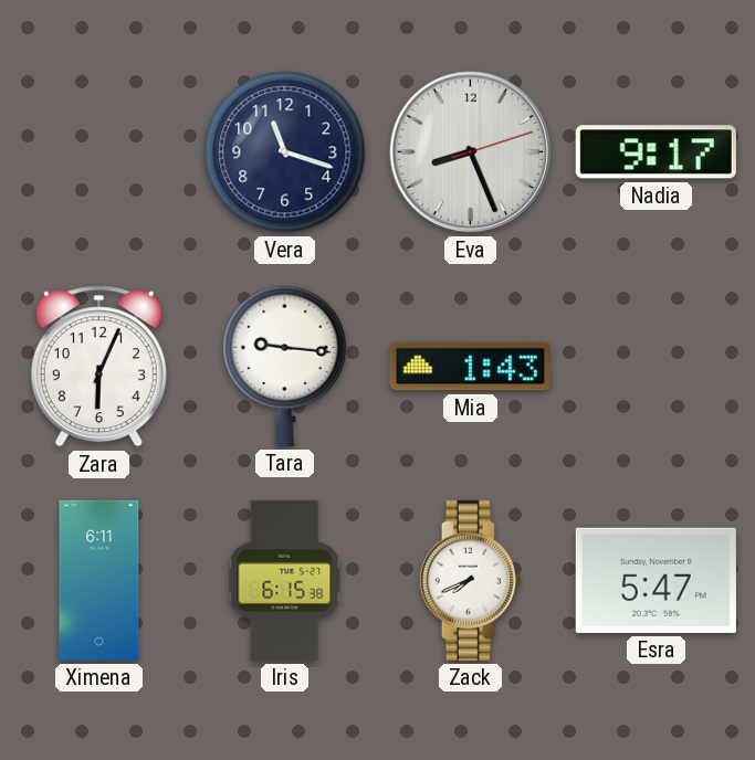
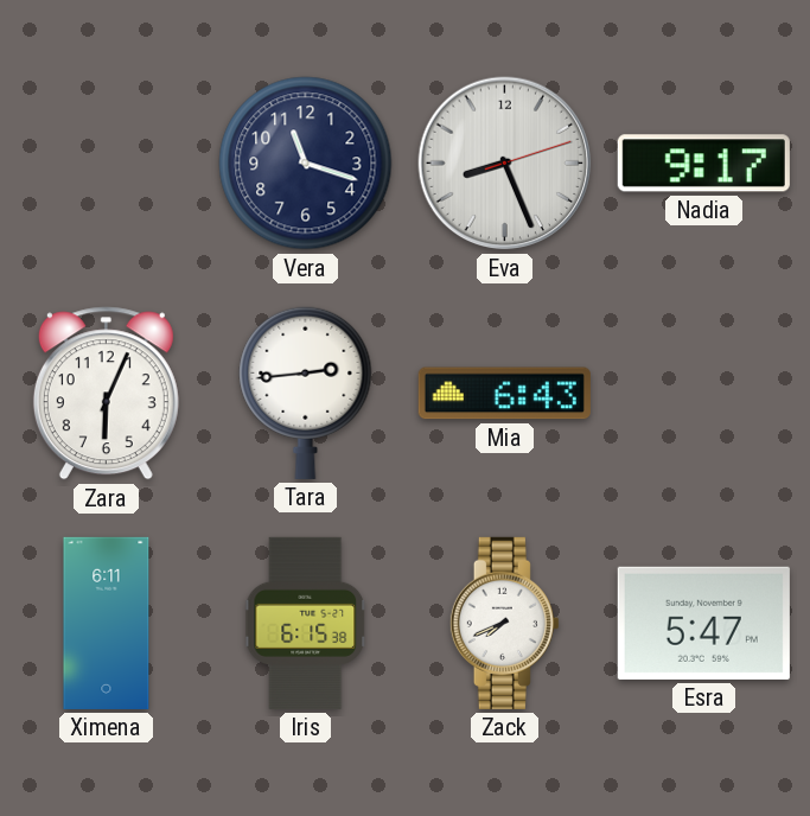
Tara: 9:16 -> 2:44 (306, 393)
Mia: 1:43 -> 6:43 (504, 394)
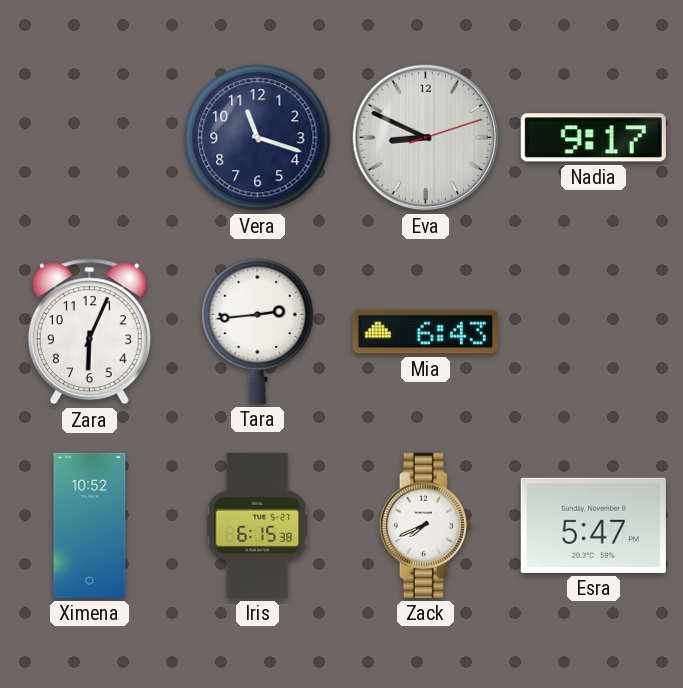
Eva: 8:26 -> 8:49 (426, 138)
Ximena: 6:11 -> 10:52 (90, 525)
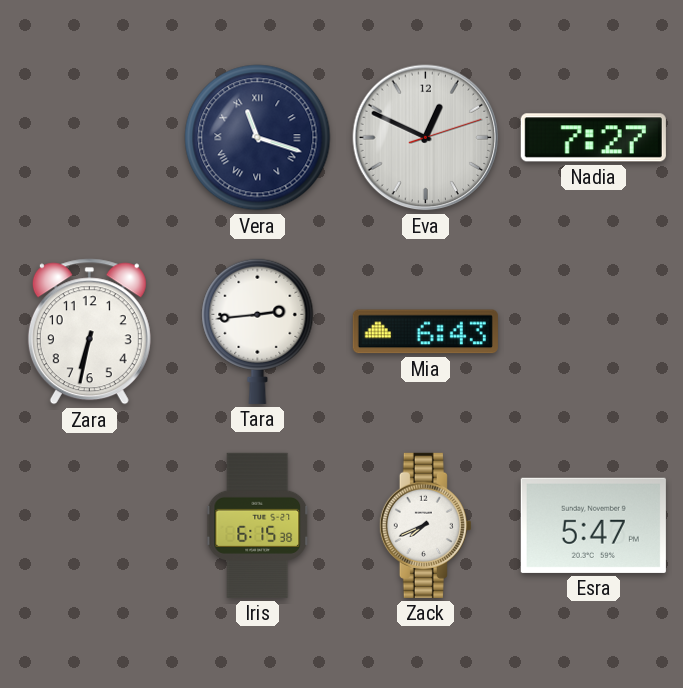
Vera numerals: Arabic -> Roman (258, 138)
Eva: 8:49 -> 12:49 (426, 138)
Nadia: 9:17 -> 7:27 (593, 138)
Zara: 6:04 -> 6:32 (89, 332)
Ximena: 10:52 -> none (90, 525)
